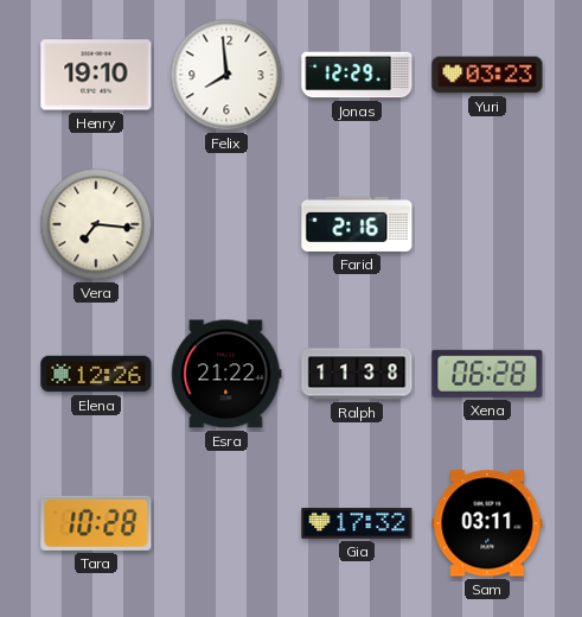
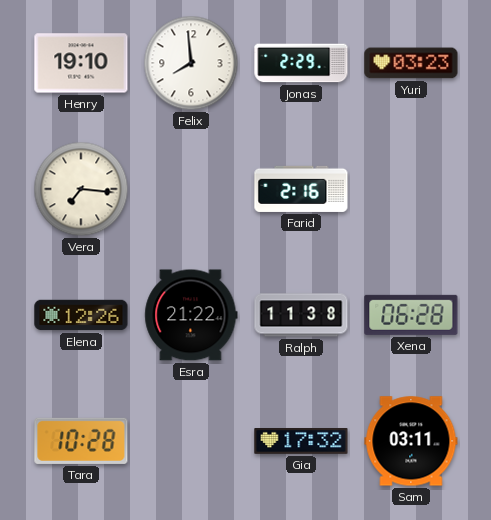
Jonas: 12:29 -> 2:29 (301, 63)
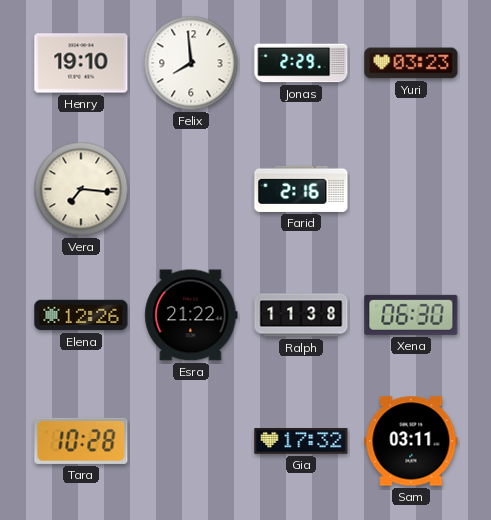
Xena: 06:28 -> 06:30 (411, 315)
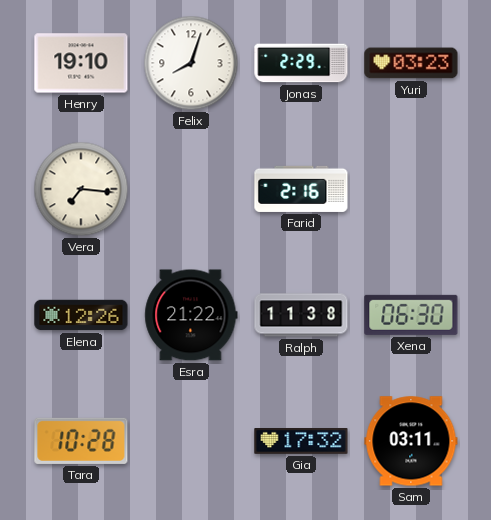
Felix: 7:59 -> 8:03 (191, 63)
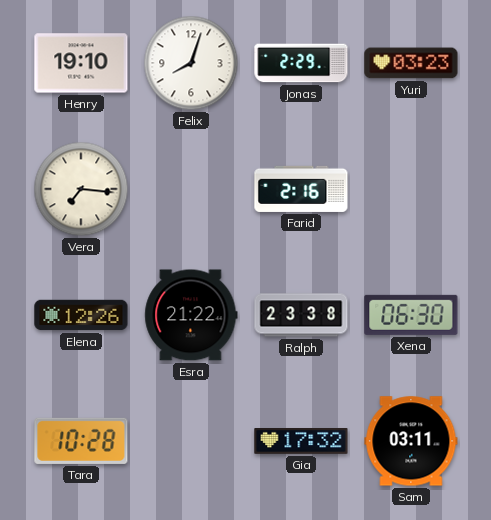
Ralph: 11:38 -> 23:38 (301, 315)
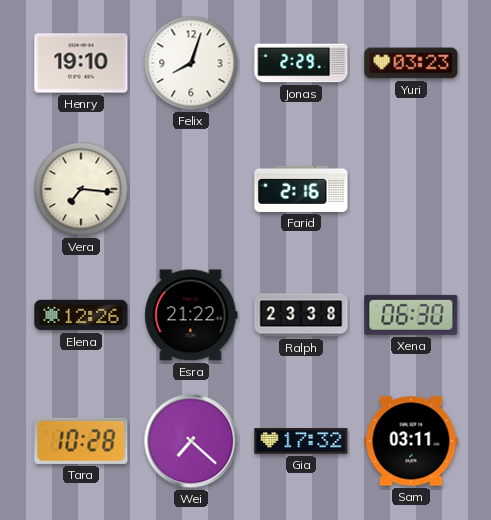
Wei: none -> 7:22 (191, 441)
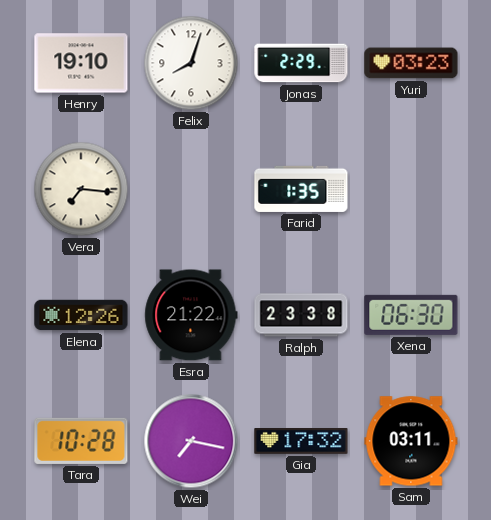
Farid: 2:16 -> 1:35 (301, 189)
Wei: 7:22 -> 7:17 (191, 441)
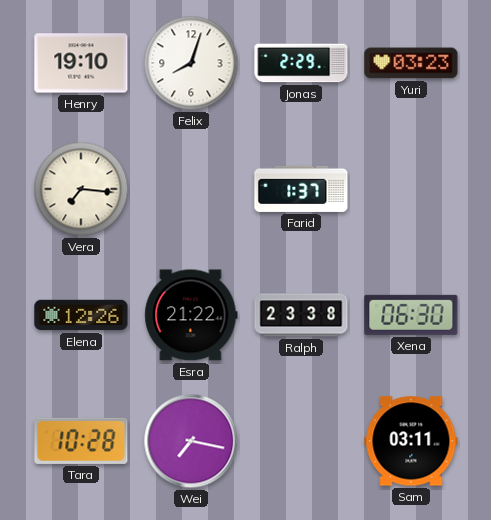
Farid: 1:35 -> 1:37 (301, 189)
Gia: 17:32 -> none (301, 442)
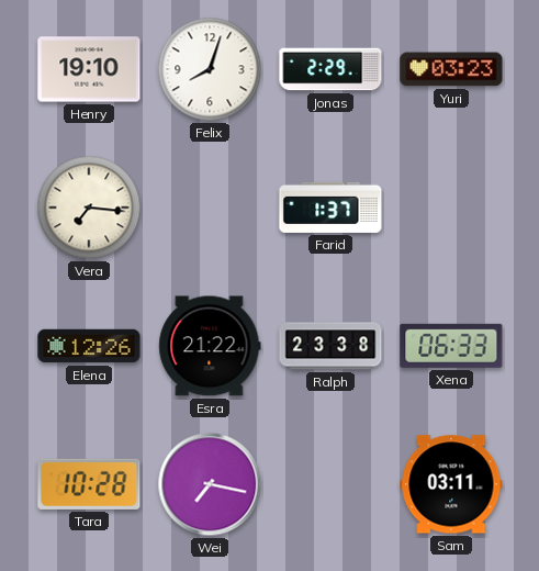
Xena: 06:30 -> 06:33 (451, 346)
